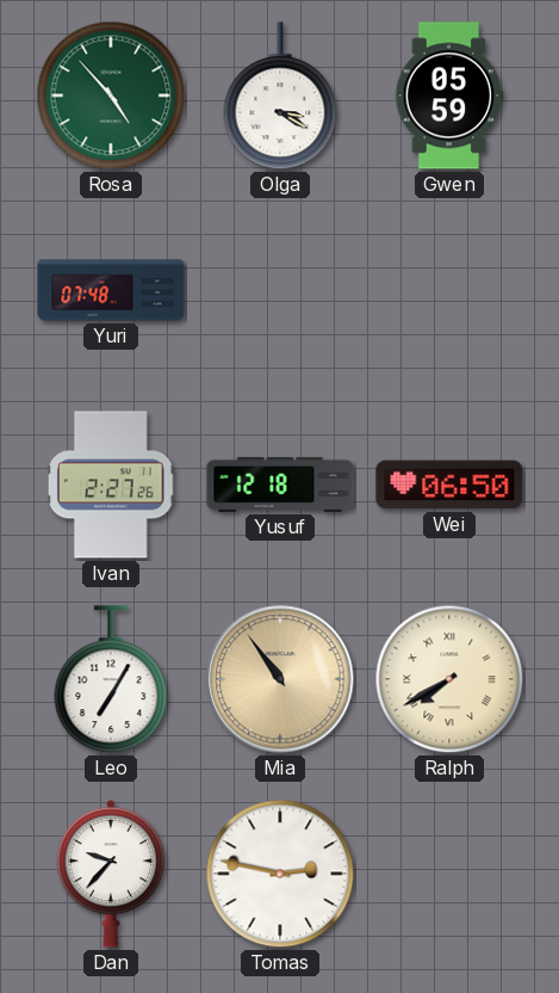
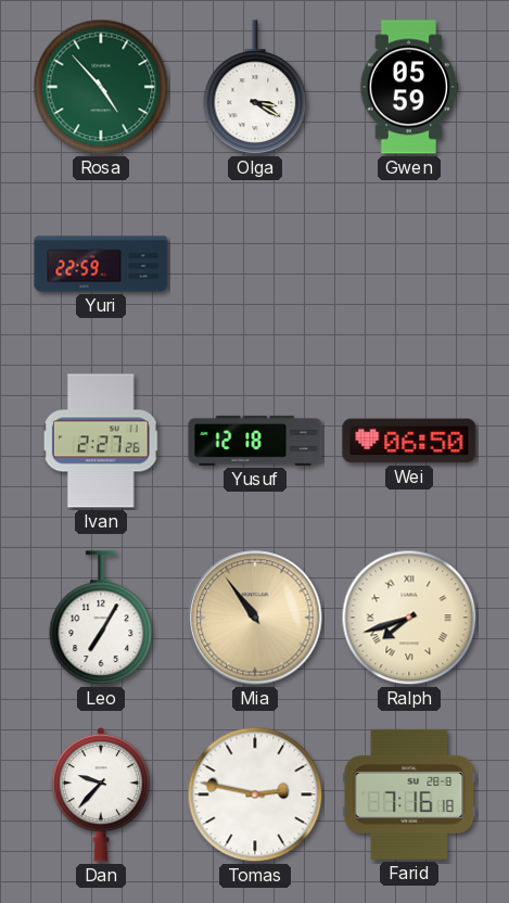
Yuri: 07:48 -> 22:59 (101, 264)
Ralph: 7:40 -> 7:42 (409, 618)
Farid: none -> 7:16 (409, 794)
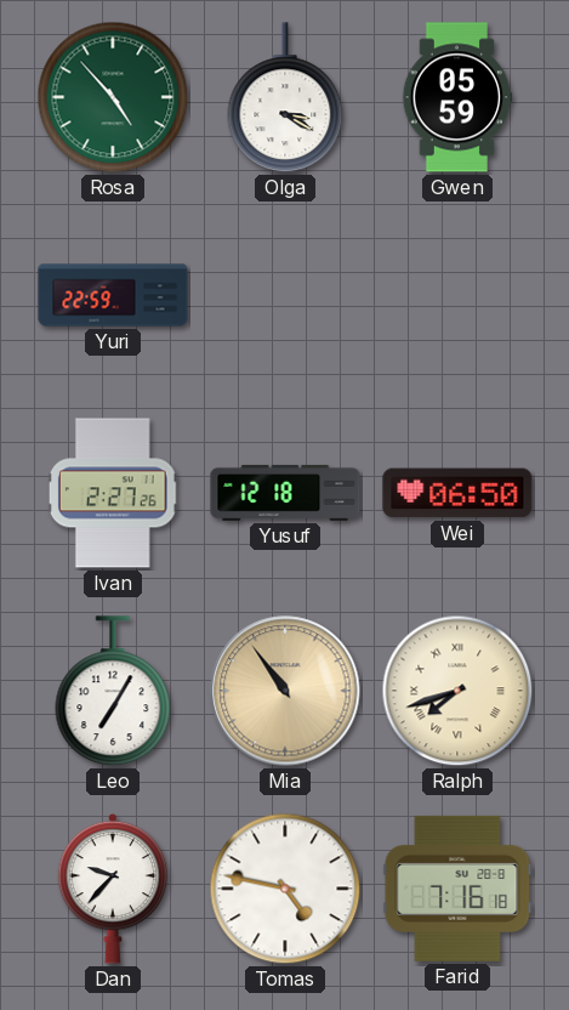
Tomas: 2:47 -> 4:47 (285, 889)
